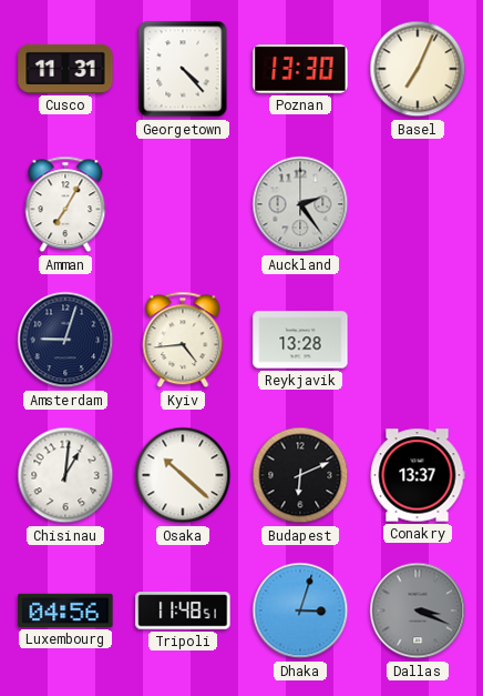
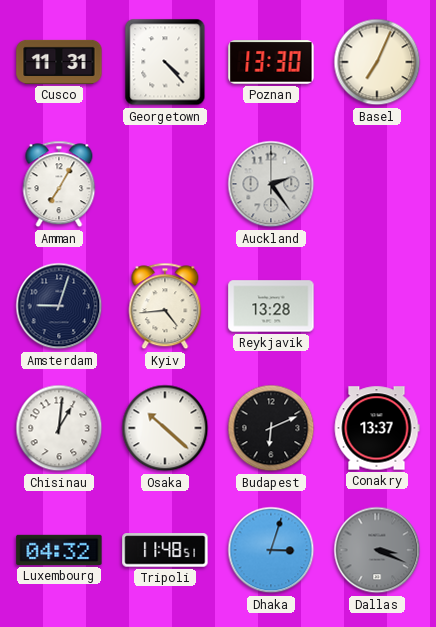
Luxembourg: 04:56 -> 04:32 (59, 550)
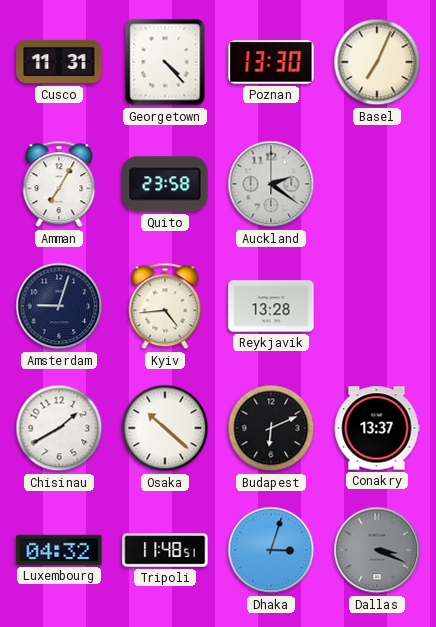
Quito: none -> 23:58 (165, 184)
Auckland: 2:24 -> 2:21 (271, 184)
Chisinau: 1:01 -> 1:40 (59, 428)
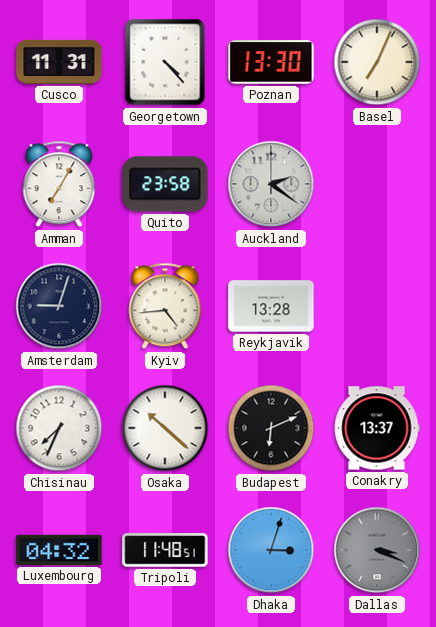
Chisinau: 1:40 -> 7:34 (59, 428)
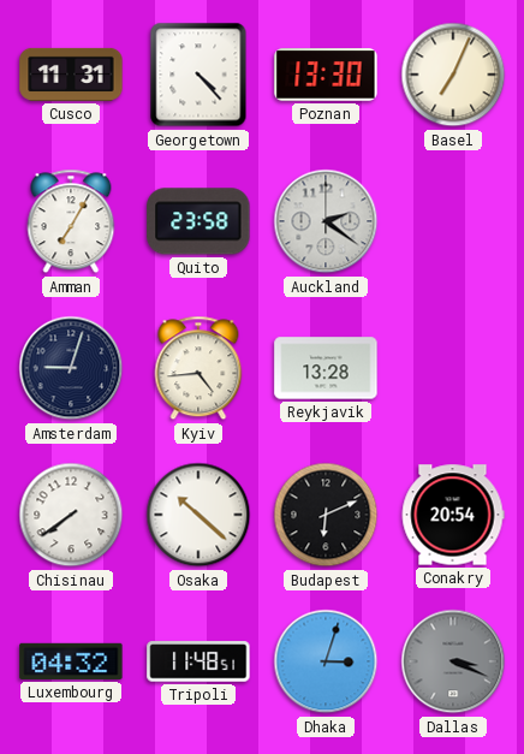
Chisinau: 7:34 -> 7:39 (71, 515)
Conakry: 13:37 -> 20:54 (453, 515)
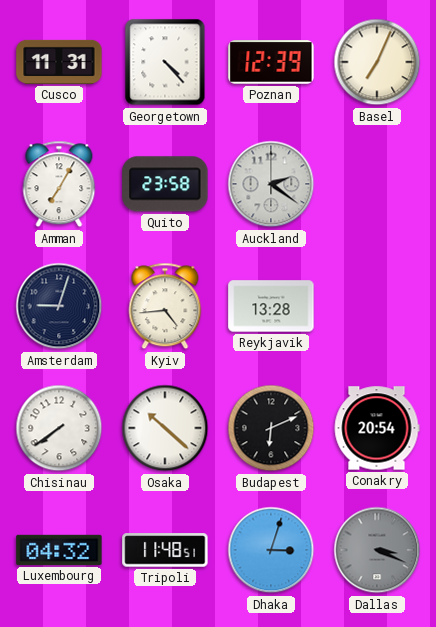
Poznan: 13:30 -> 12:39 (271, 62)
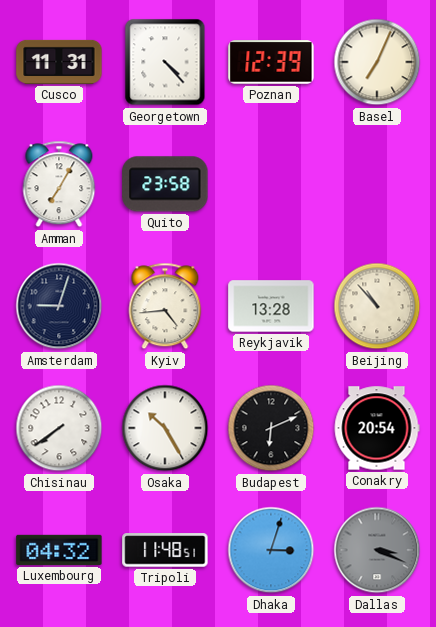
Auckland: 2:21 -> none (271, 184)
Beijing: none -> 10:53 (377, 306)
Osaka: 10:22 -> 10:25 (165, 428)
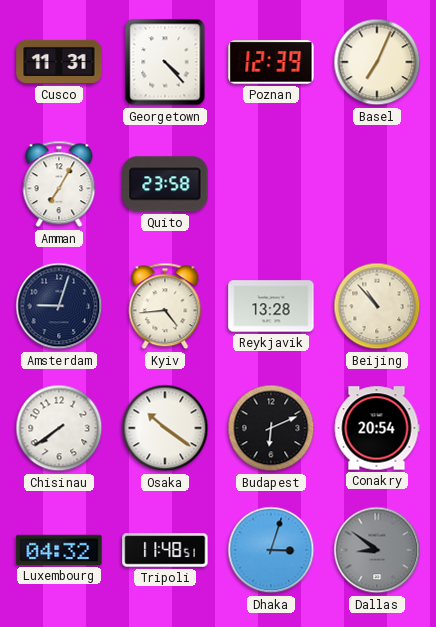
Osaka: 10:25 -> 10:21 (165, 428)
Dallas: 3:19 -> 8:51 (377, 550)
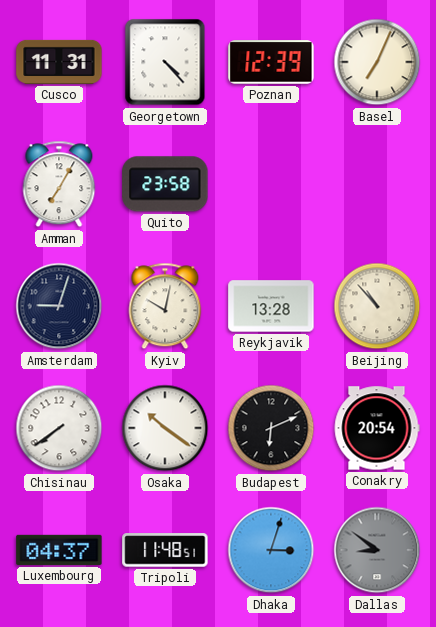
Kyiv: 4:44 -> 10:02 (165, 306)
Luxembourg: 04:32 -> 04:37 (59, 550)
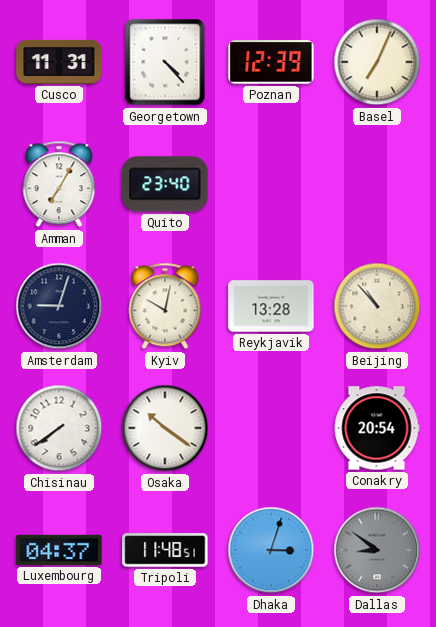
Quito: 23:58 -> 23:40 (165, 184)
Budapest: 6:11 -> none (271, 428)
